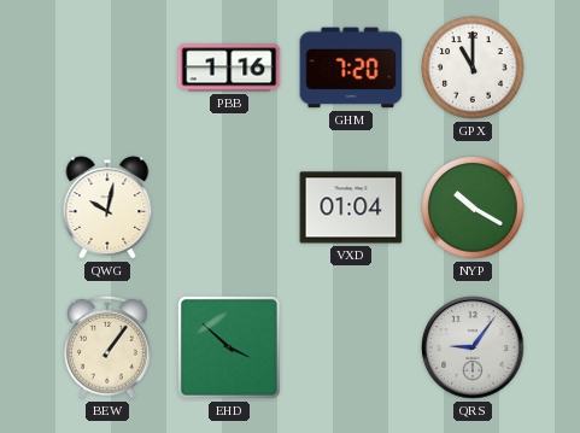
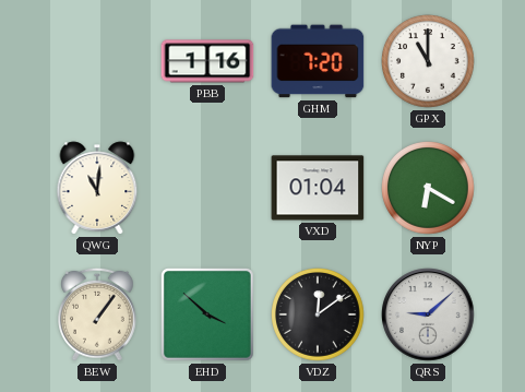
QWG: 10:02 -> 11:01 (97, 188)
NYP: 10:20 -> 6:20 (429, 189)
VDZ: none -> 12:09 (319, 316)
QRS: 9:06 -> 9:08 (428, 314)
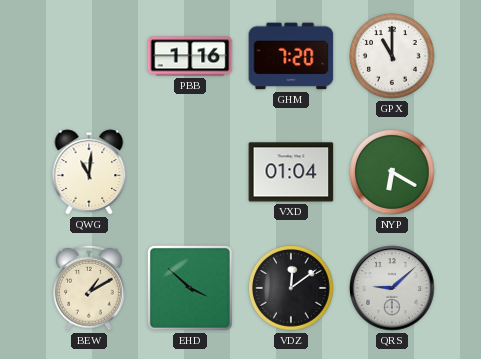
BEW: 1:06 -> 1:10 (90, 288)
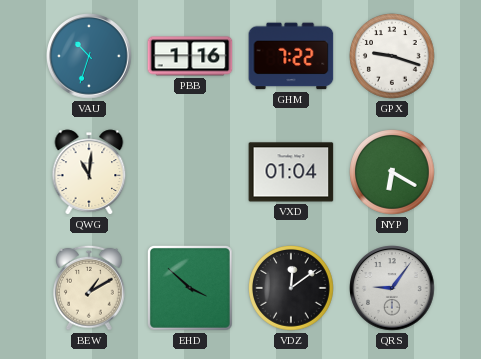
VAU: none -> 10:33 (89, 56)
GHM: 7:20 -> 7:22 (291, 56)
GPX: 11:00 -> 9:18 (393, 57)
QRS: 9:08 -> 9:06 (392, 288)
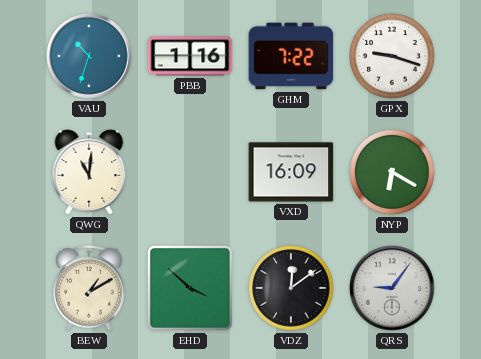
VXD: 01:04 -> 16:09 (291, 172)
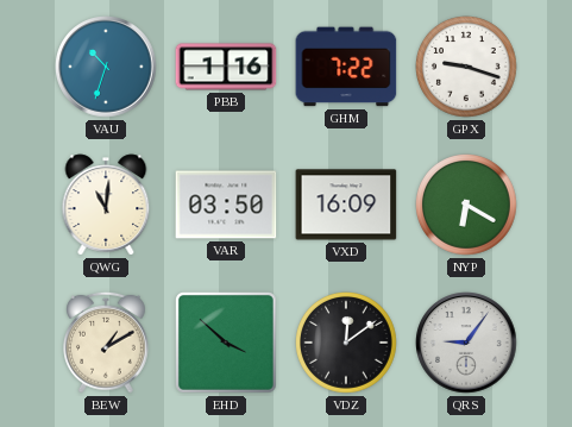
VAR: none -> 03:50 (226, 205)
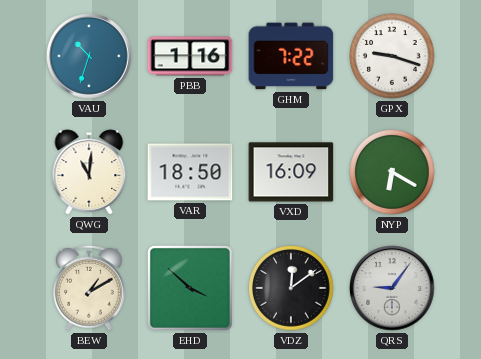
VAR: 03:50 -> 18:50 (190, 172)
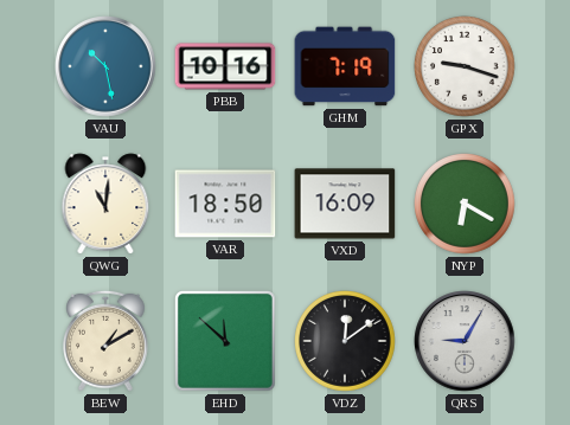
VAU: 10:33 -> 10:28 (105, 66)
PBB: 1:16 -> 10:16 (225, 66)
GHM: 7:22 -> 7:19 (345, 66)
EHD: 3:52 -> 11:52 (225, 342)
QRS: 9:06 -> 9:05 (465, 341)
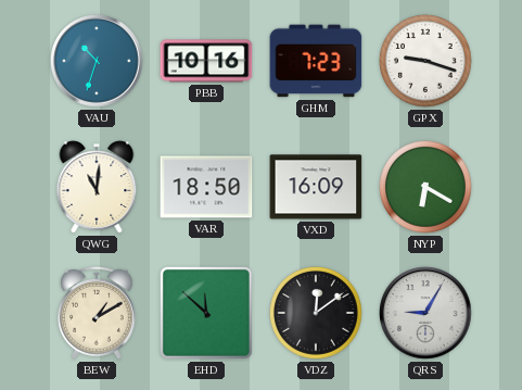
VAU: 10:28 -> 10:33 (97, 61)
GHM: 7:19 -> 7:23 (316, 61)
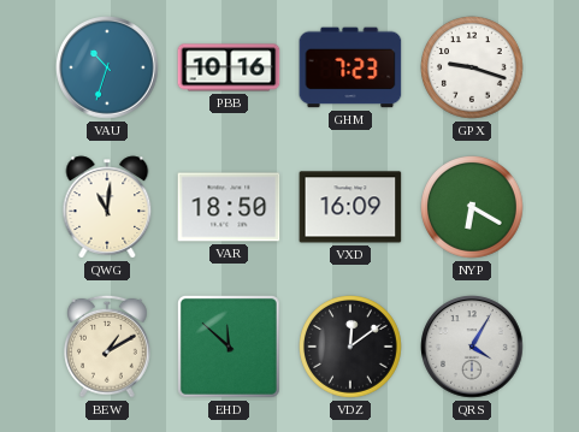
QRS: 9:05 -> 4:05 (472, 347)
